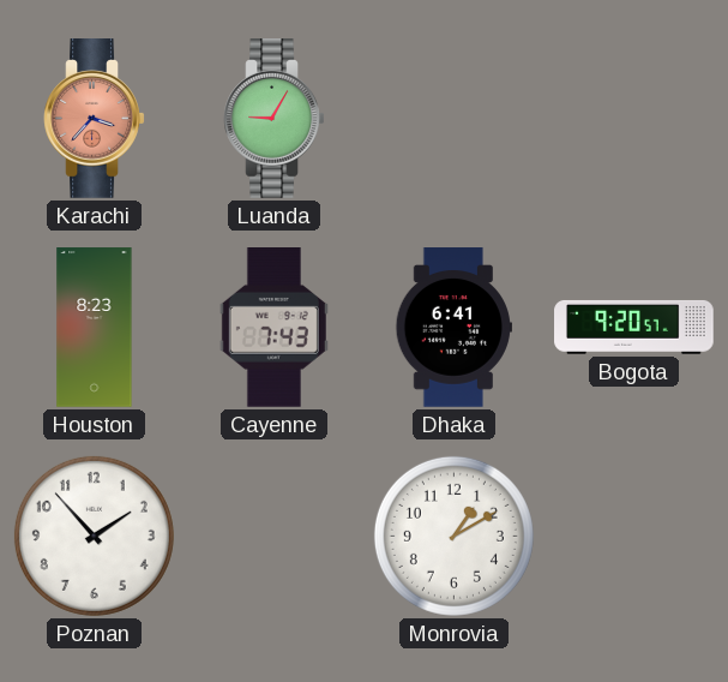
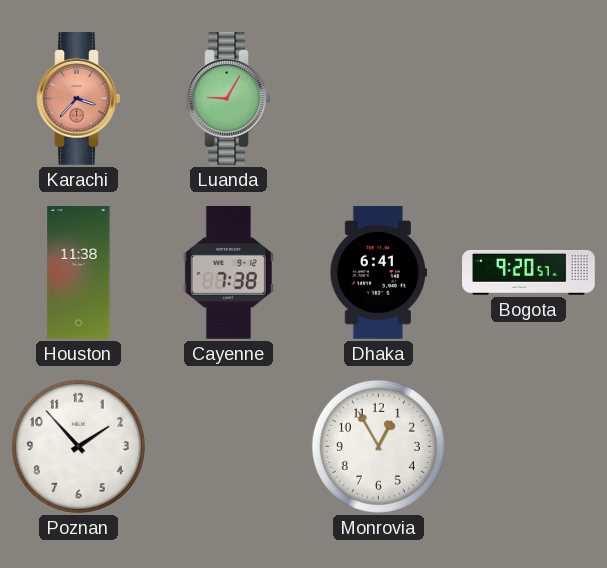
Houston: 8:23 -> 11:38 (79, 273)
Cayenne: 7:43 -> 7:38 (228, 273)
Monrovia: 1:10 -> 12:55 (378, 446)
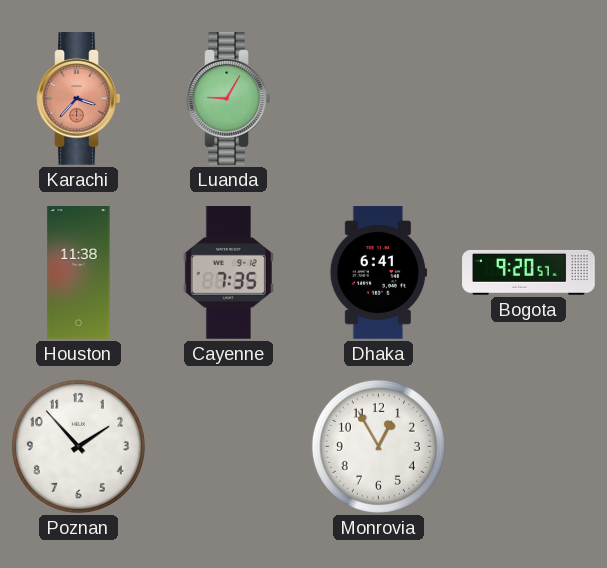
Cayenne: 7:38 -> 7:35 (228, 273)
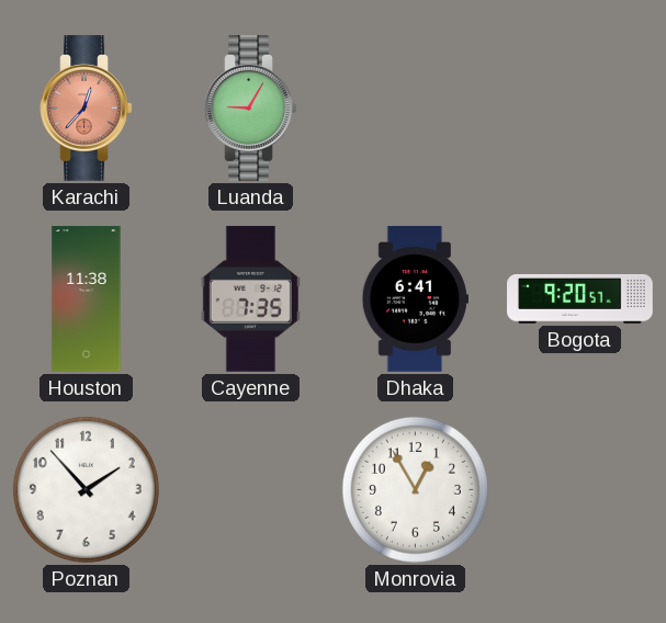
Karachi: 3:37 -> 12:37 (87, 109)
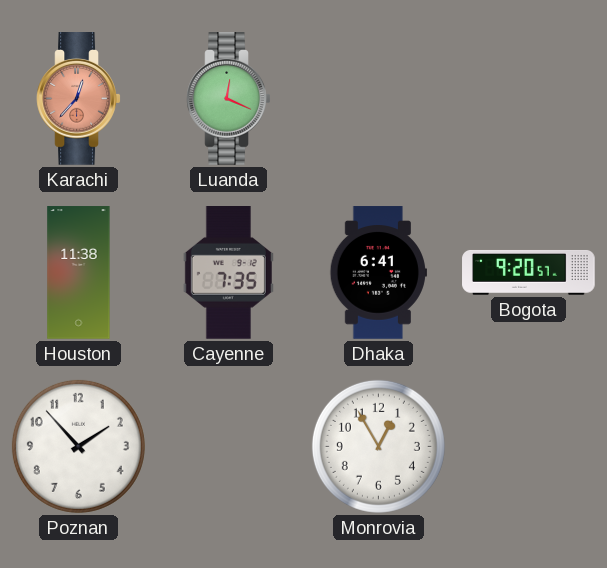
Luanda: 9:05 -> 12:19 (229, 99)
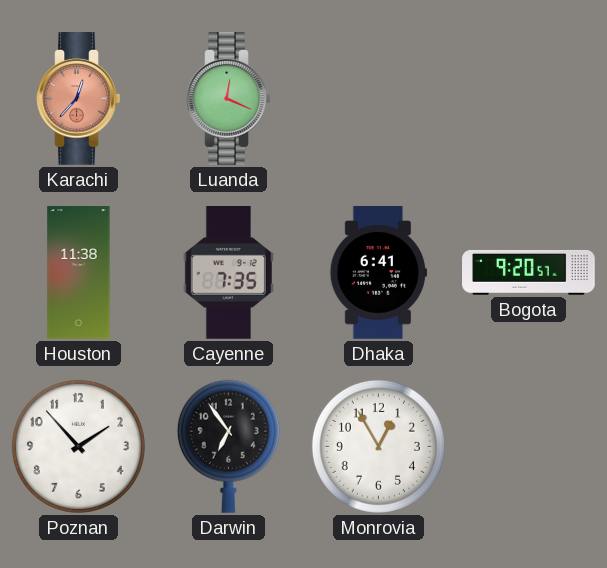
Darwin: none -> 6:54 (228, 446)
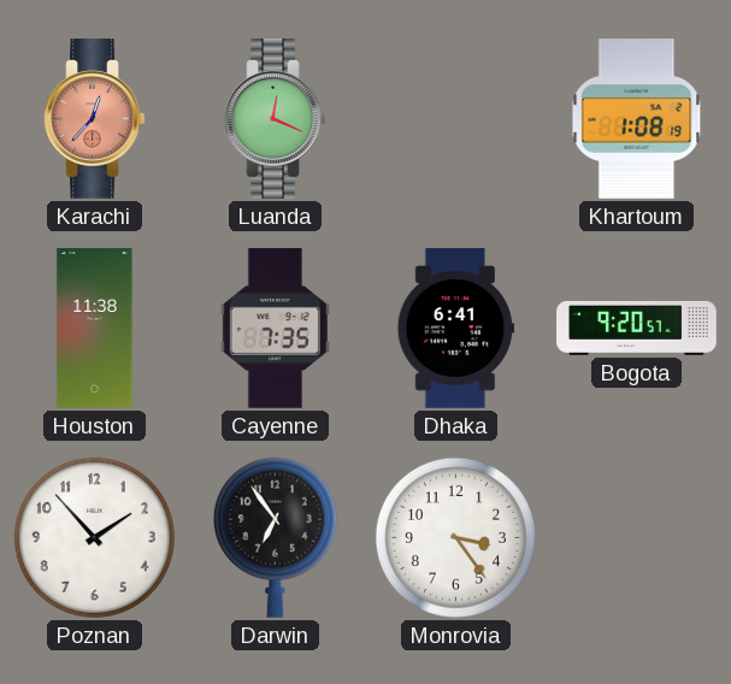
Khartoum: none -> 1:08 (637, 119)
Monrovia: 12:55 -> 3:24 (455, 537)
